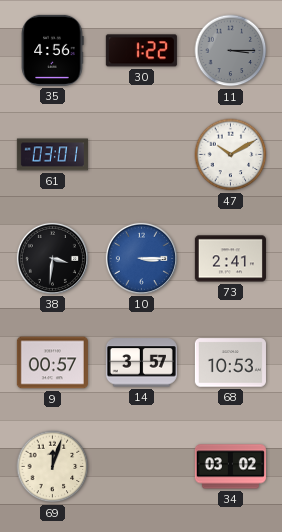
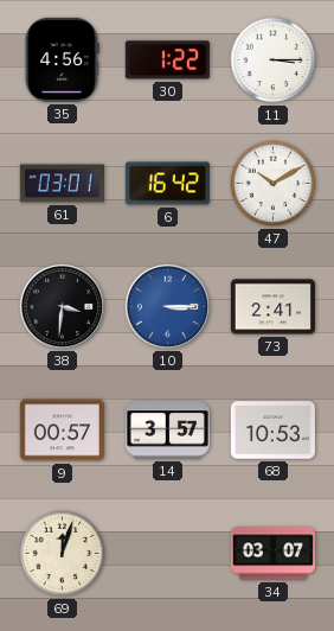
11 dial: grey -> white (274, 60)
6: none -> 16:42 (167, 184)
34: 03:02 -> 03:07 (272, 554)
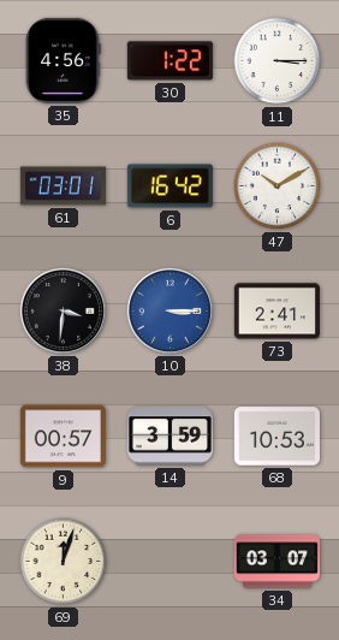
14: 3:57 -> 3:59 (169, 437)
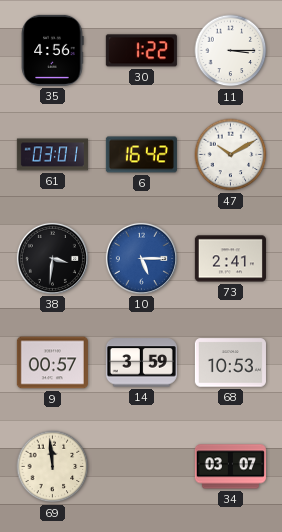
10: 3:15 -> 5:15 (141, 258)
69: 12:03 -> 11:59 (53, 467)
